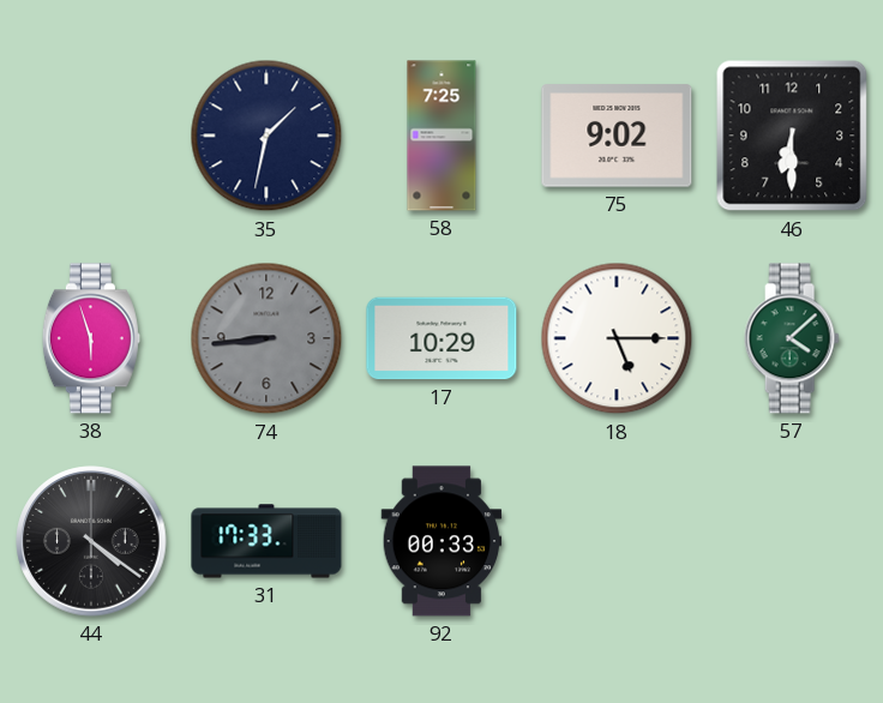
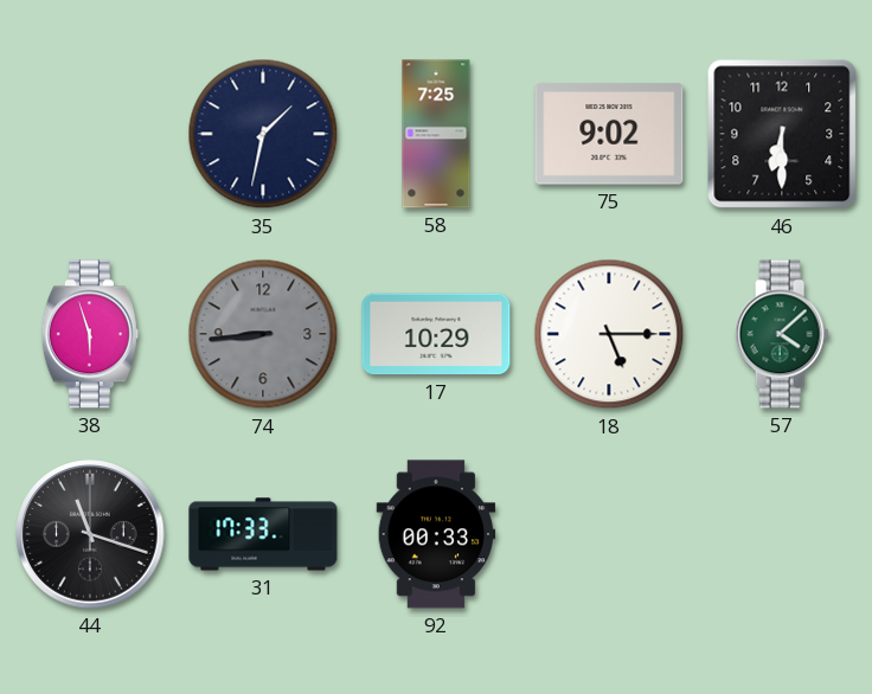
44: 4:21 -> 11:18 (90, 534)
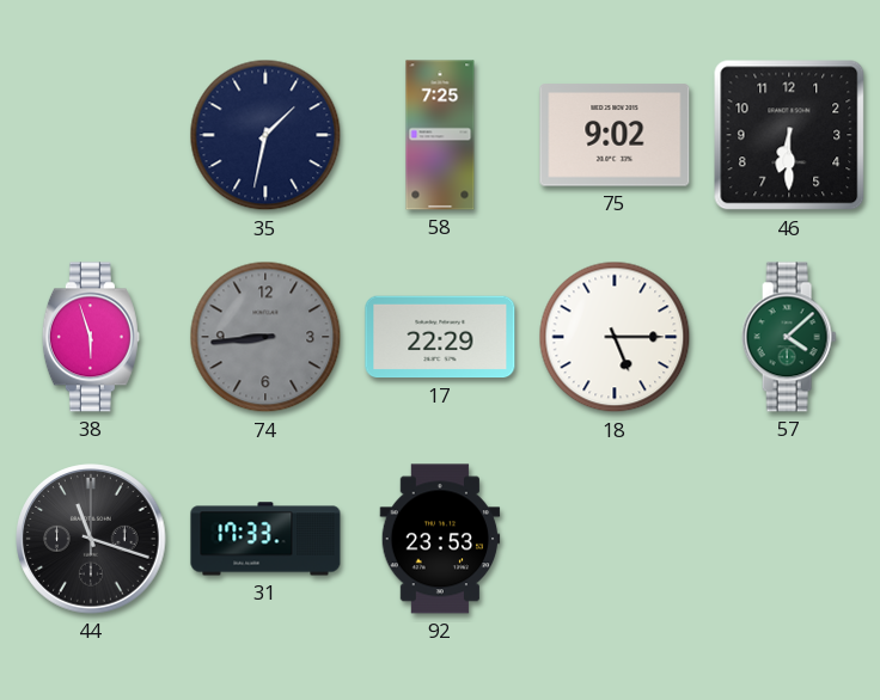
17: 10:29 -> 22:29 (440, 337)
92: 00:33 -> 23:53 (440, 539)
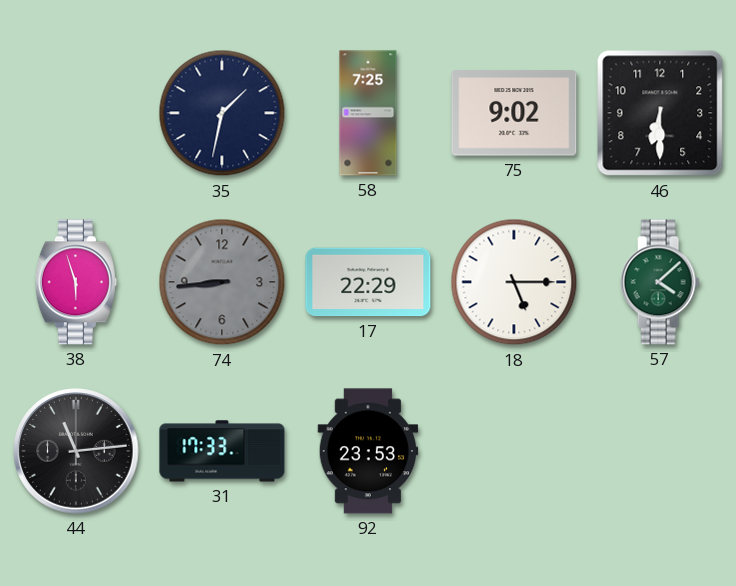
44: 11:18 -> 11:14 (76, 451)
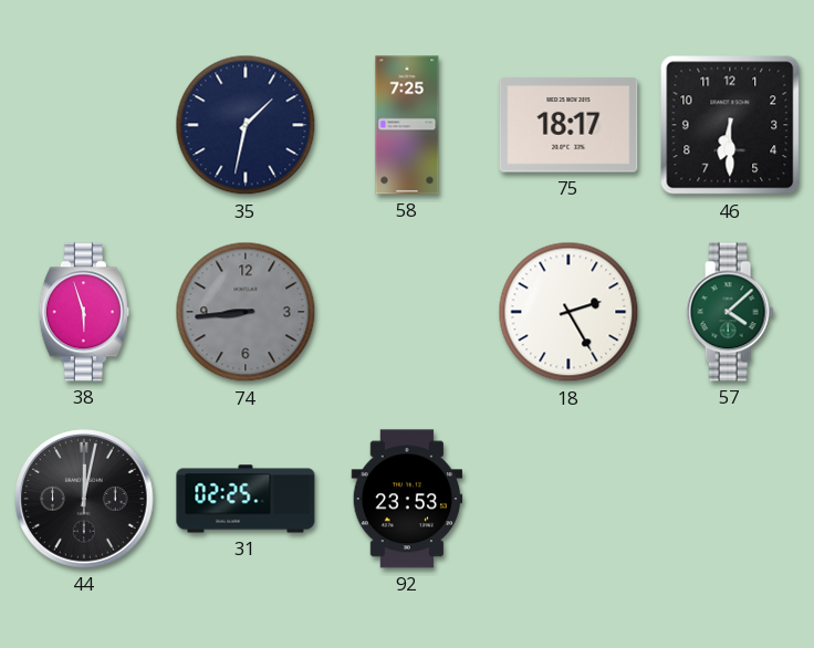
75: 9:02 -> 18:17 (568, 125)
17: 22:29 -> none (368, 282)
18: 5:15 -> 2:25 (568, 312)
44: 11:14 -> 12:02 (84, 499)
31: 17:33 -> 02:25 (246, 499)
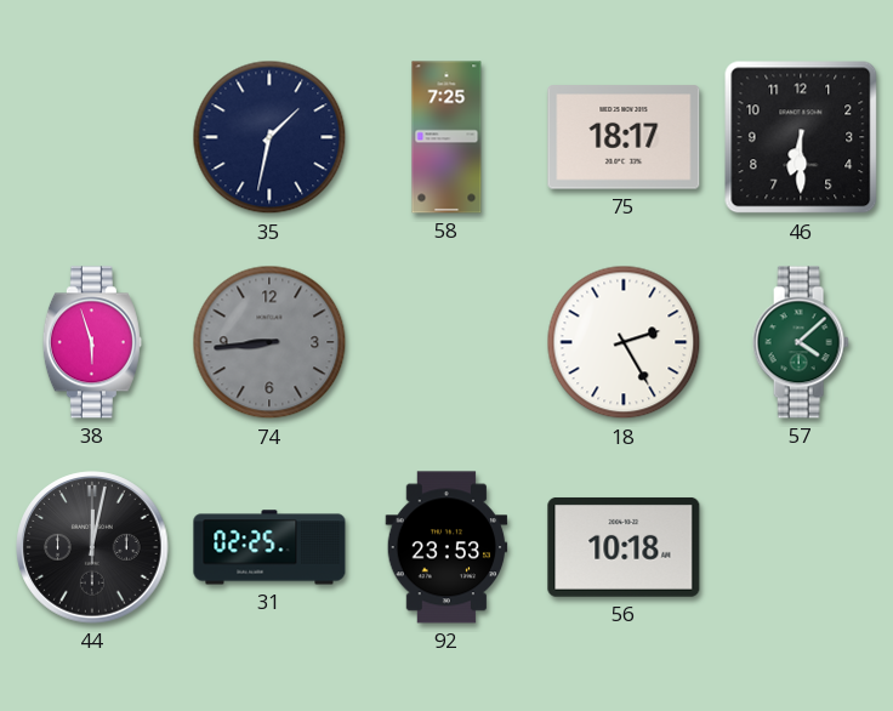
56: none -> 10:18 (624, 547)
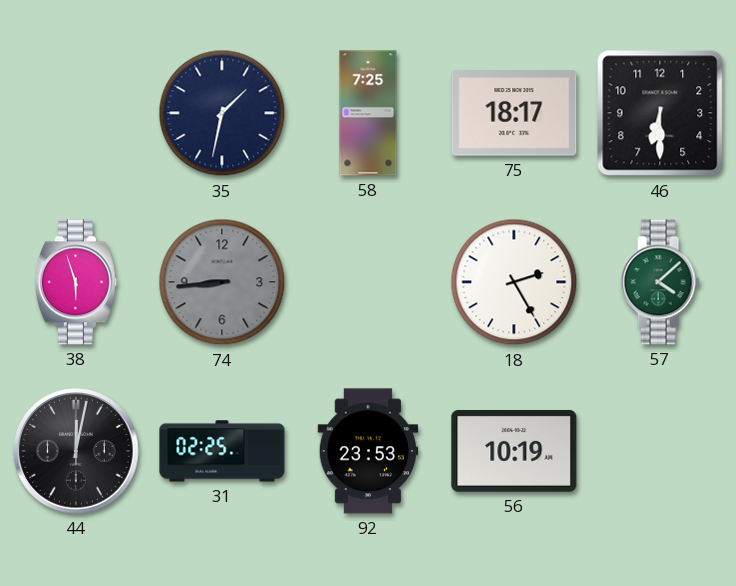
56: 10:18 -> 10:19 (514, 451)
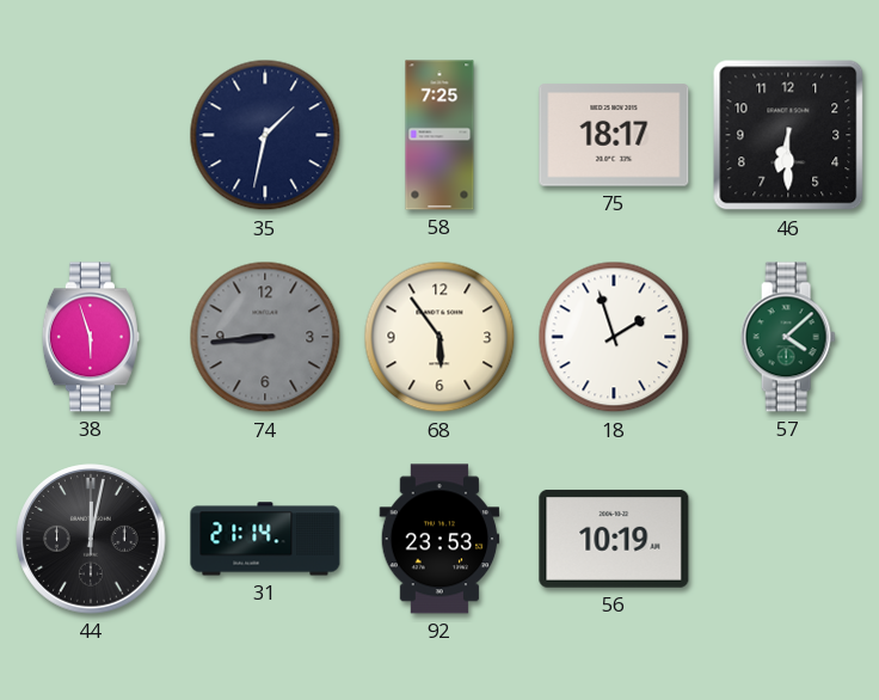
68: none -> 5:54 (439, 337)
18: 2:25 -> 1:57 (614, 337)
31: 02:25 -> 21:14 (265, 539)
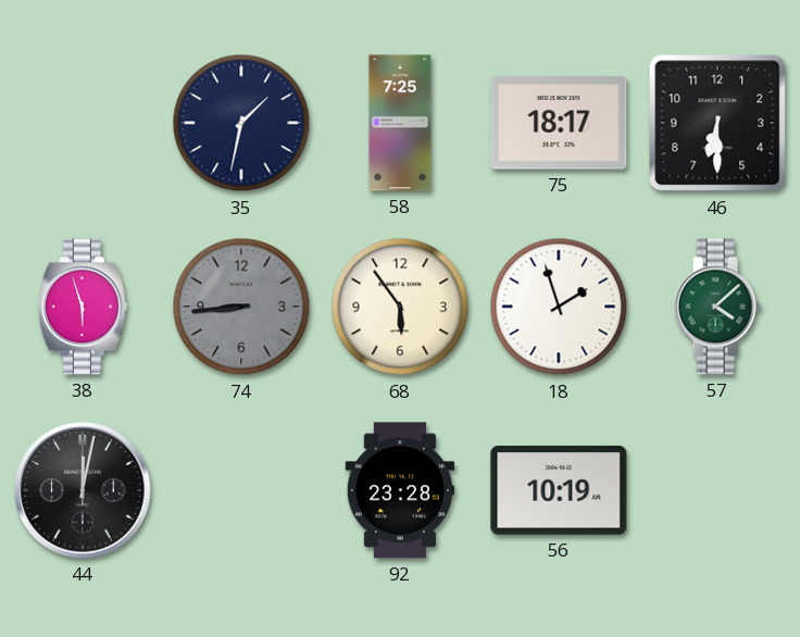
31: 21:14 -> none (265, 539)
92: 23:53 -> 23:28 (400, 490)
